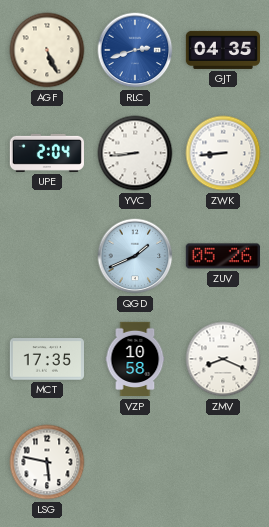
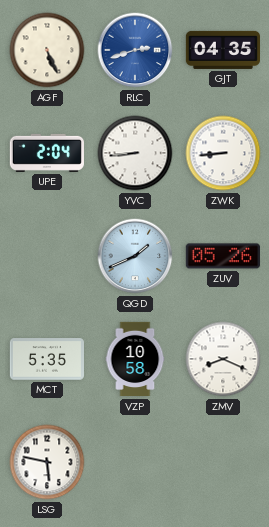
MCT: 17:35 -> 5:35 (46, 359)
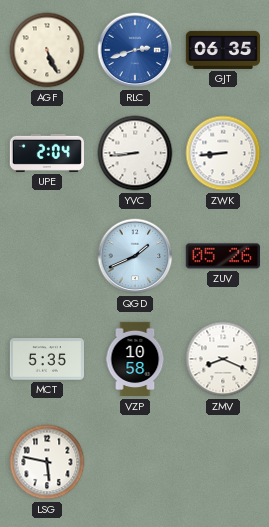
GJT: 04:35 -> 06:35 (222, 50)
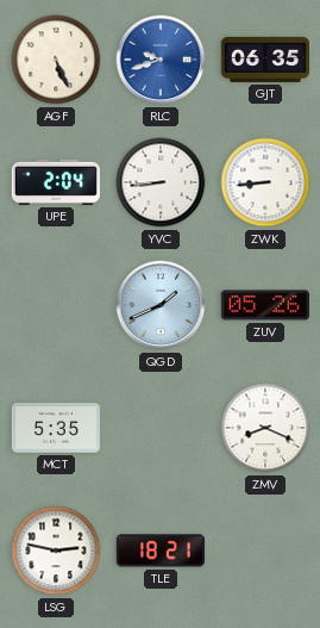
RLC: 2:42 -> 9:42 (161, 60)
VZP: 10:58 -> none (135, 359)
LSG: 5:47 -> 2:47 (56, 551)
TLE: none -> 18:21 (161, 551)
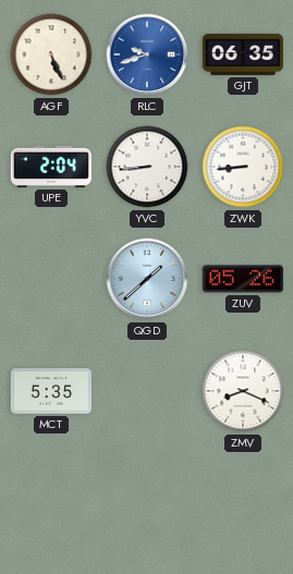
QGD: 1:41 -> 1:38 (147, 279)
LSG: 2:47 -> none (56, 551)
TLE: 18:21 -> none (161, 551)
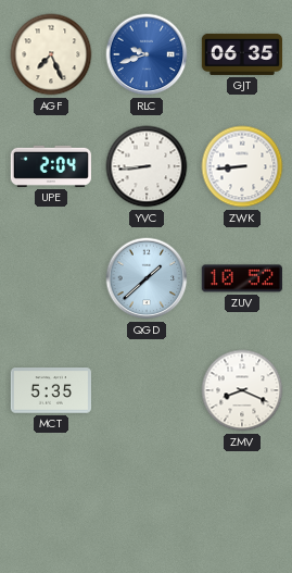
AGF: 5:26 -> 7:26 (51, 54)
ZUV: 05:26 -> 10:52 (242, 278)
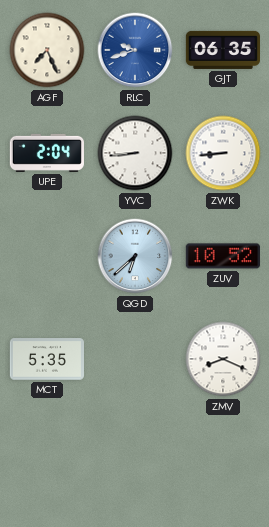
QGD: 1:38 -> 6:38 (135, 256)
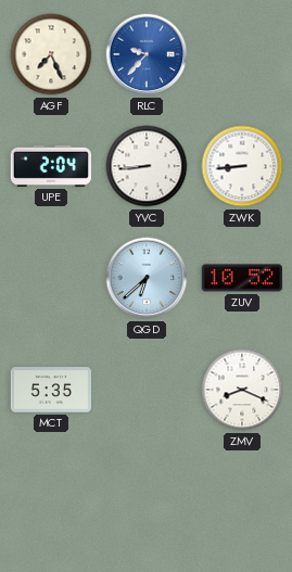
RLC: 9:42 -> 9:37 (147, 54)
GJT: 06:35 -> none (222, 50)
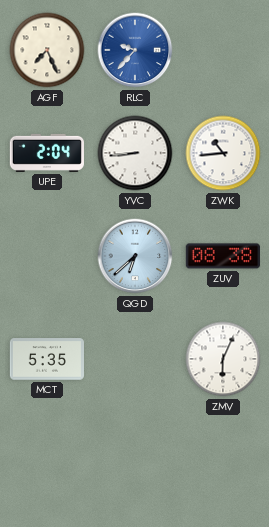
ZWK: 8:44 -> 10:44 (223, 153)
ZUV: 10:52 -> 08:38 (223, 256)
ZMV: 8:19 -> 6:04 (223, 359)
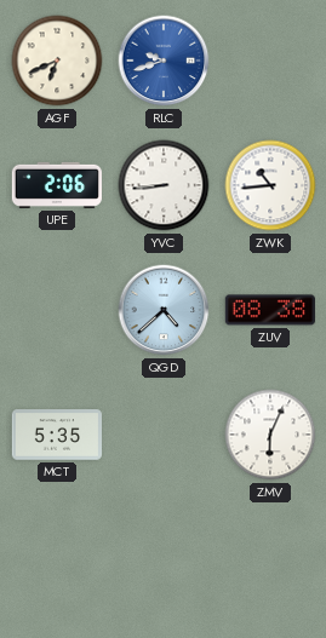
AGF: 7:26 -> 6:41 (57, 61)
RLC: 9:37 -> 9:42 (164, 61)
UPE: 2:04 -> 2:06 (57, 185)
QGD: 6:38 -> 4:38 (164, 310)
